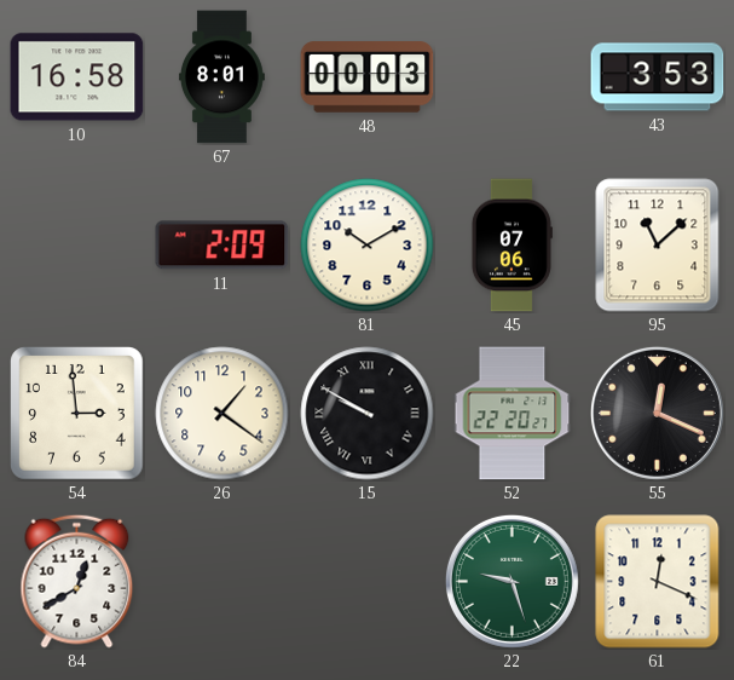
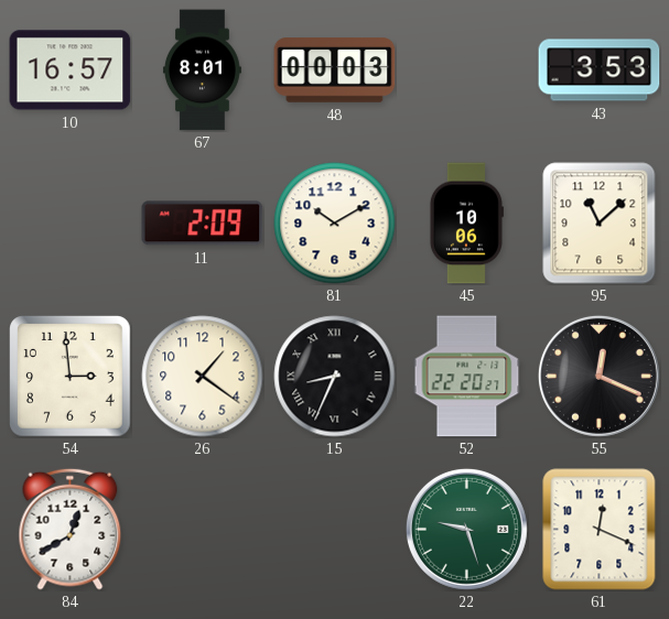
10: 16:58 -> 16:57 (71, 70)
45: 07:06 -> 10:06 (466, 224)
15: 9:50 -> 8:34 (335, 377)
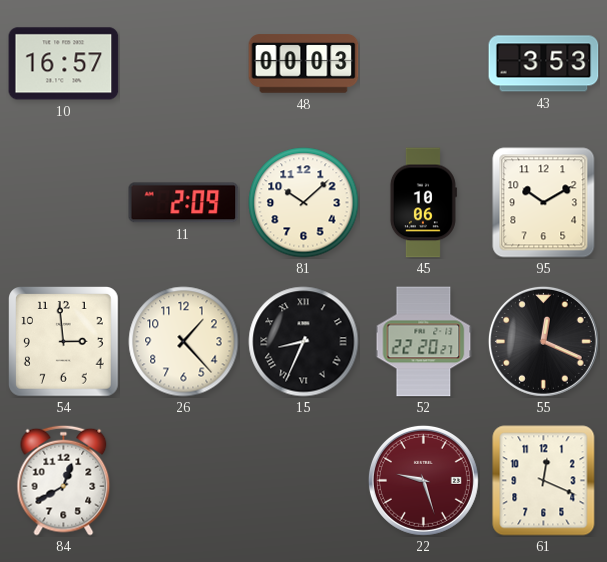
67: 8:01 -> none (202, 70)
81: 10:10 -> 10:08 (304, 203)
95: 11:08 -> 10:10 (544, 203)
26: 1:21 -> 1:23 (184, 342)
22 dial: green -> burgundy (423, 480)
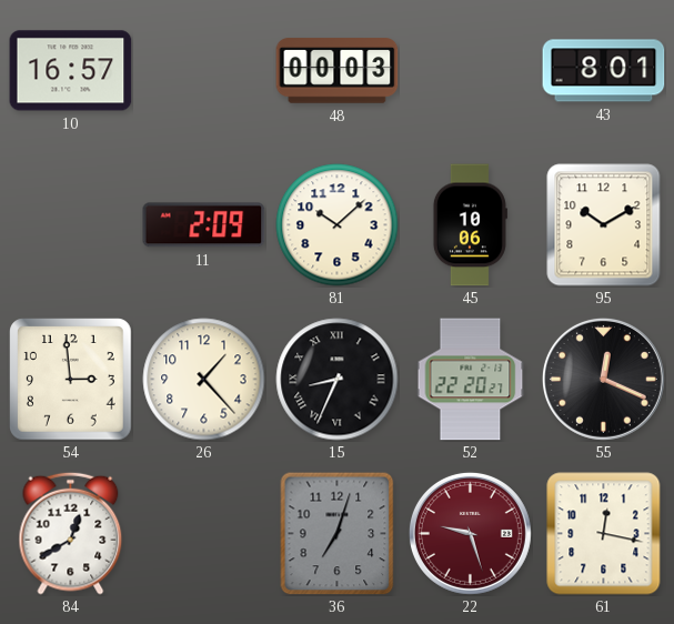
43: 3:53 -> 8:01 (604, 71)
36: none -> 7:03 (338, 534)
61: 12:19 -> 12:17 (604, 534)
